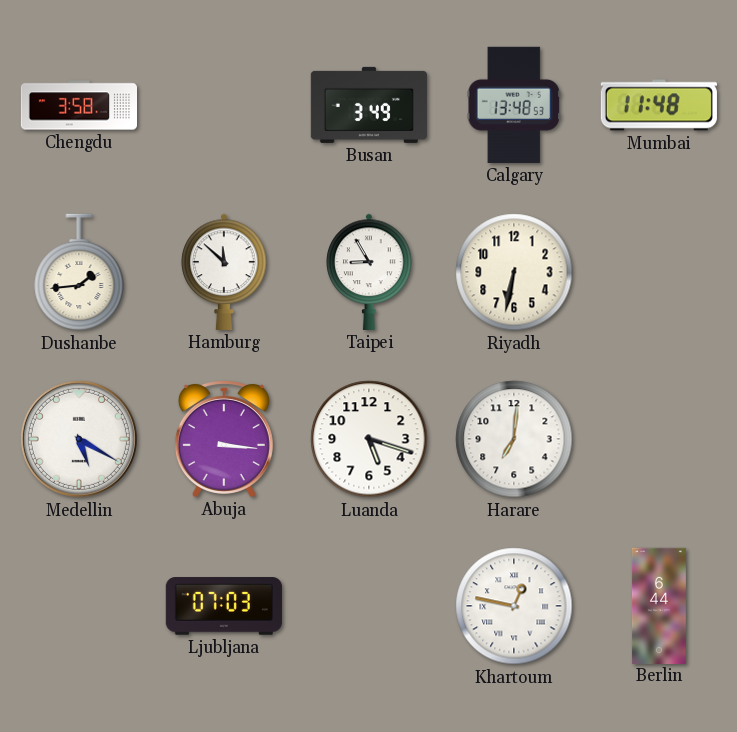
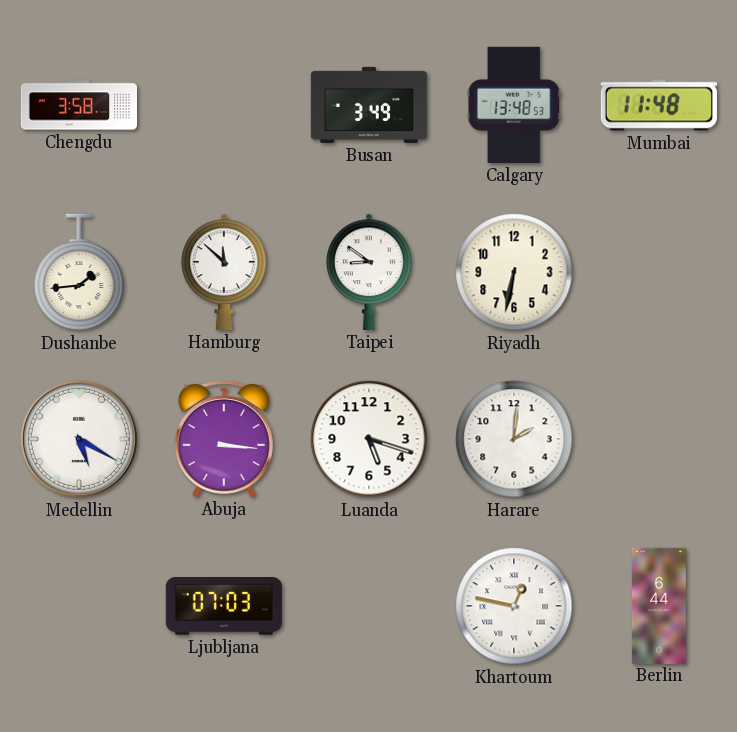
Taipei: 8:55 -> 8:51 (369, 272)
Harare: 7:01 -> 2:01 (514, 439)
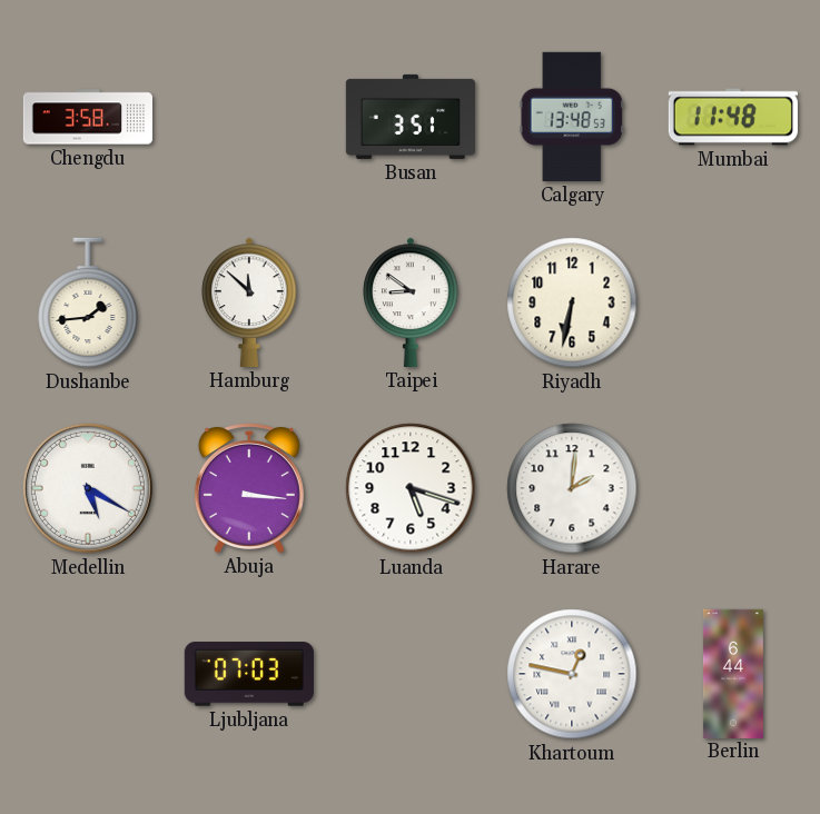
Busan: 3:49 -> 3:51 (411, 117)
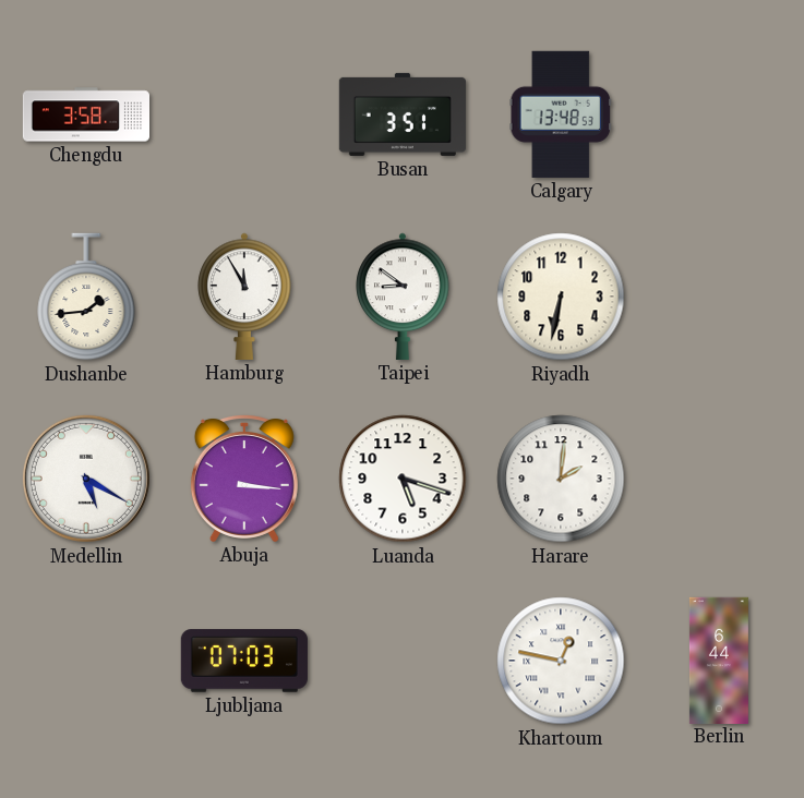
Mumbai: 11:48 -> none (733, 117)
Hamburg: 11:52 -> 11:55 (244, 297)
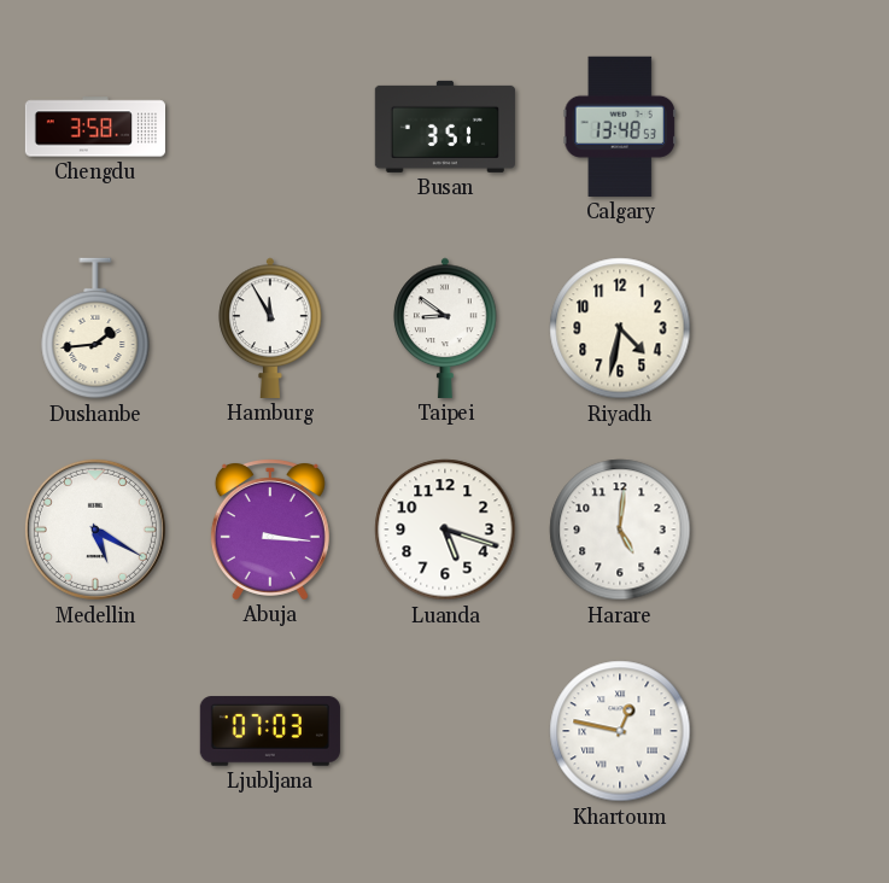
Riyadh: 6:32 -> 4:32 (620, 328)
Harare: 2:01 -> 5:01 (620, 530)
Berlin: 6:44 -> none (719, 660)
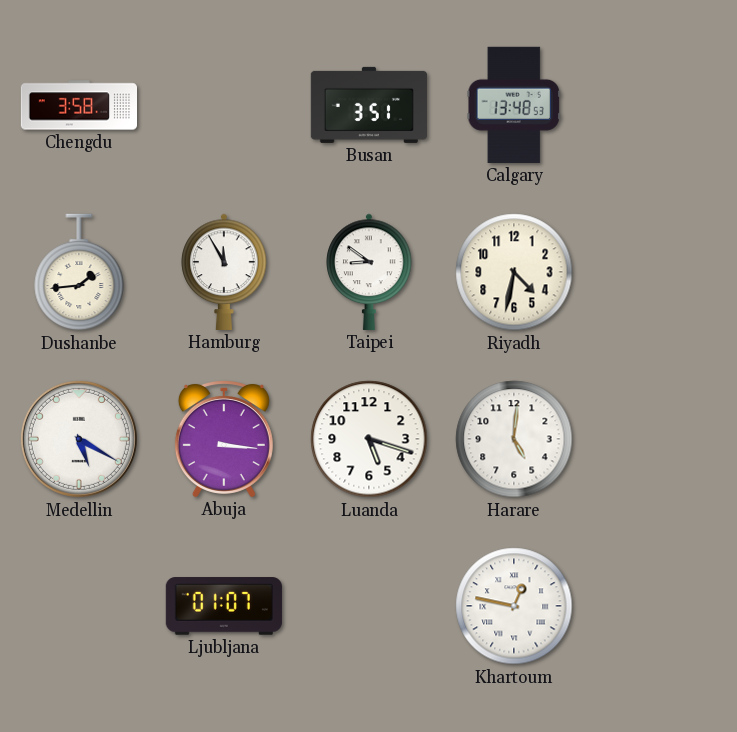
Ljubljana: 07:03 -> 01:07 (224, 606)
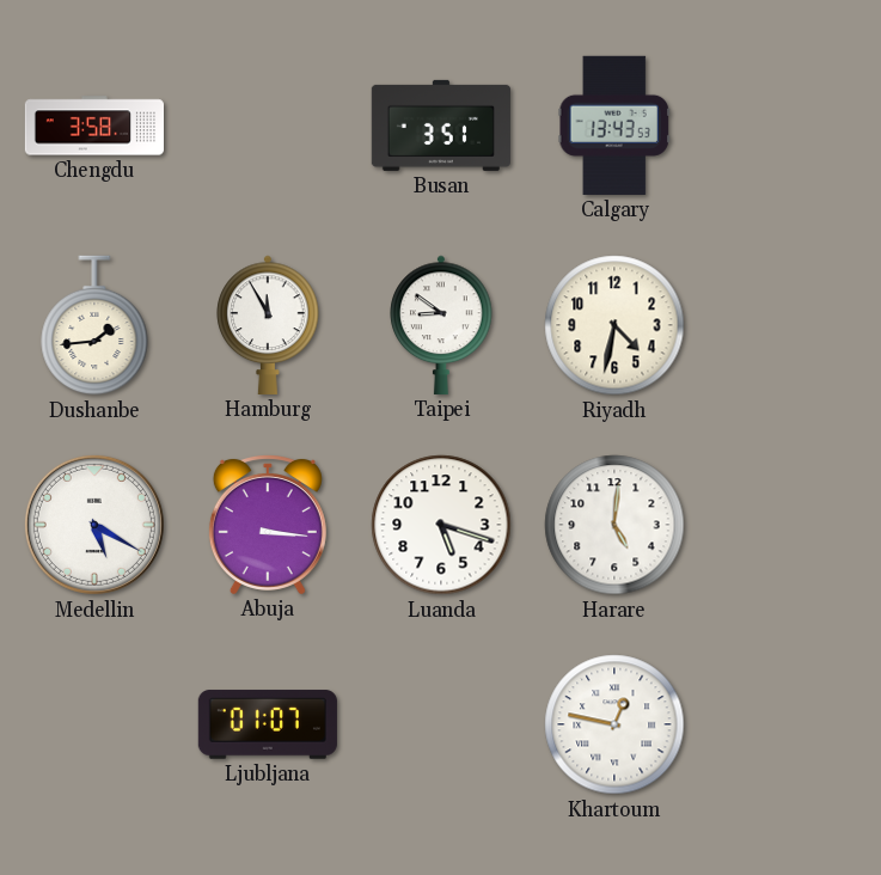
Calgary: 13:48 -> 13:43 (613, 126)
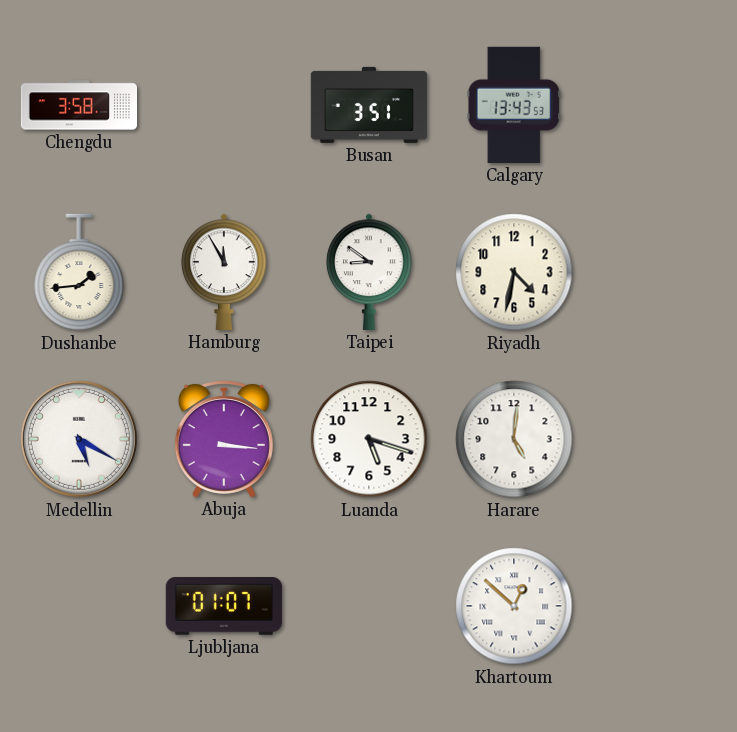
Khartoum: 12:47 -> 12:52 (514, 606)
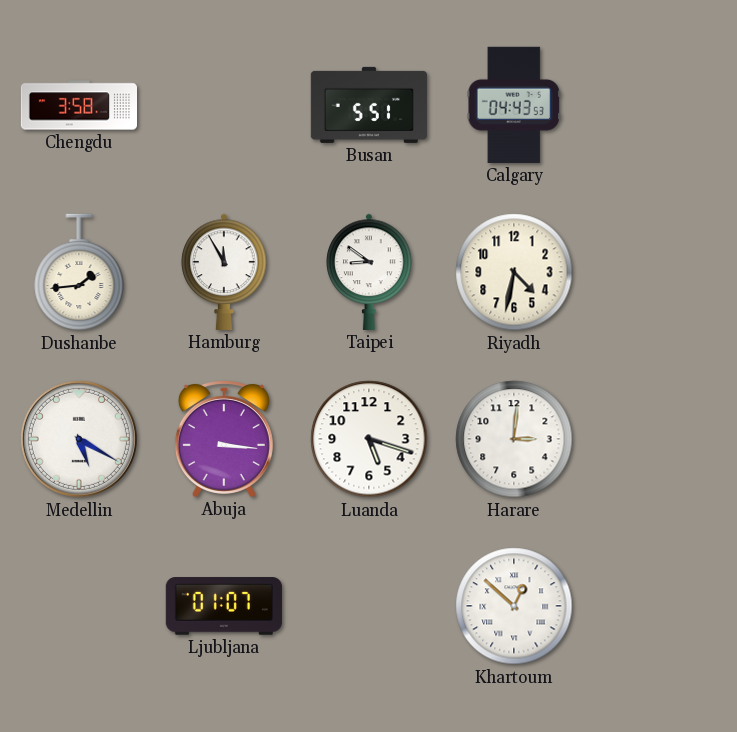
Busan: 3:51 -> 5:51 (369, 105)
Calgary: 13:43 -> 04:43 (513, 105)
Harare: 5:01 -> 3:01 (514, 439)
